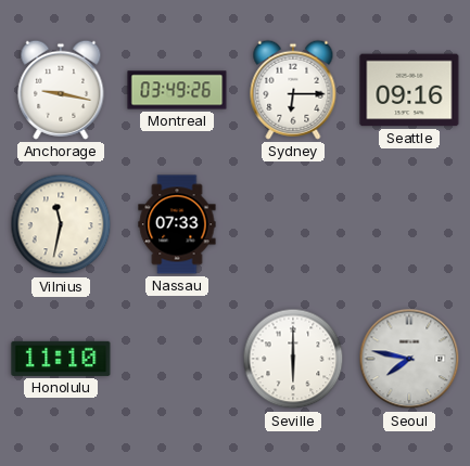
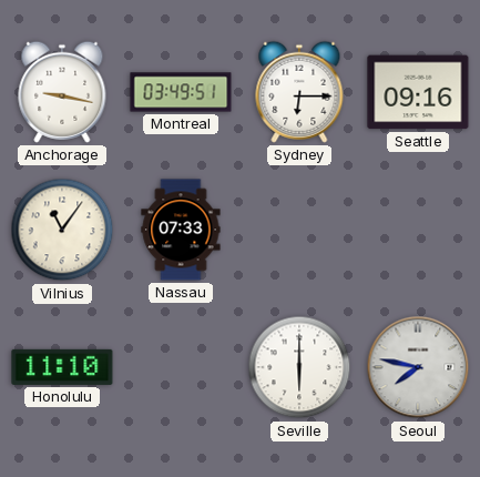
Montreal: 03:49:26 -> 03:49:51 (181, 92)
Vilnius: 11:32 -> 11:06 (62, 230)
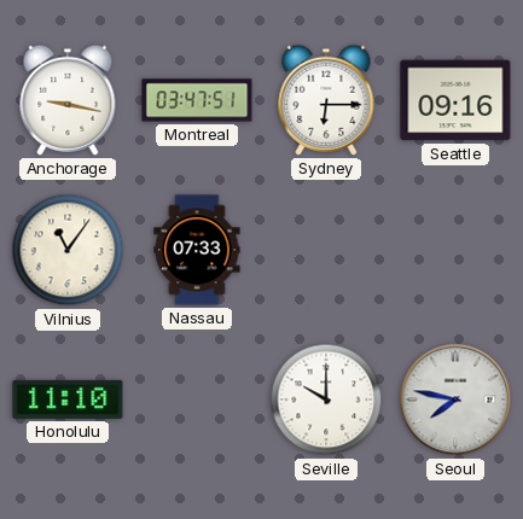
Montreal: 03:49 -> 03:47 (197, 100)
Seville: 6:00 -> 10:00 (326, 400)
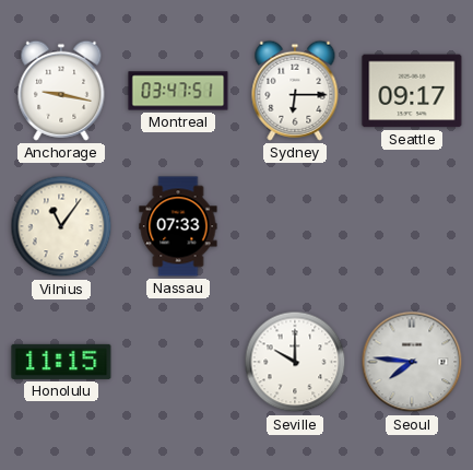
Seattle: 09:16 -> 09:17 (412, 91)
Honolulu: 11:10 -> 11:15 (61, 362)
Seoul: 7:47 -> 7:46 (412, 362)
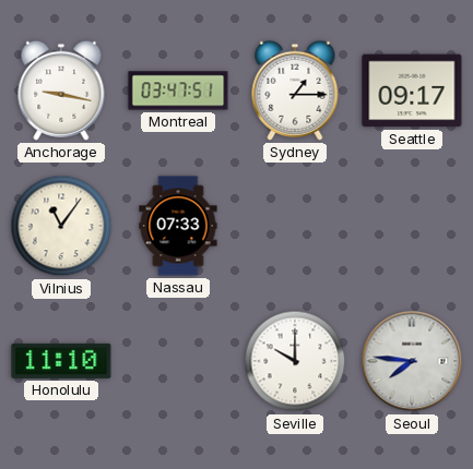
Sydney: 6:15 -> 1:15 (295, 91)
Honolulu: 11:15 -> 11:10 (61, 361)
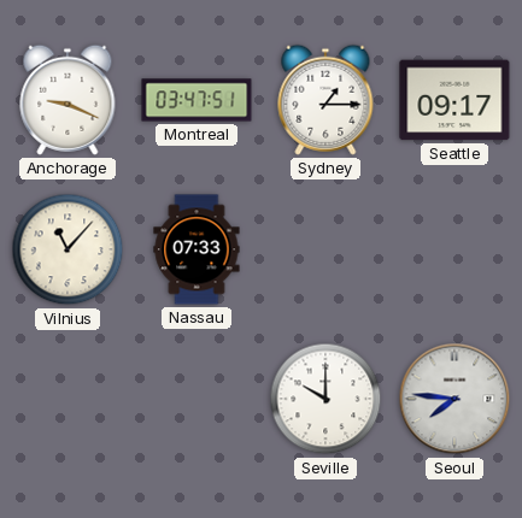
Anchorage: 9:17 -> 9:19 (68, 100)
Vilnius: 11:06 -> 11:07 (68, 249)
Honolulu: 11:10 -> none (61, 361)
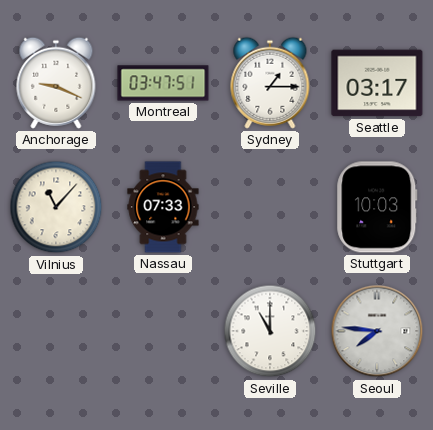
Seattle: 09:17 -> 03:17 (377, 83)
Stuttgart: none -> 10:03 (377, 207)
Seville: 10:00 -> 11:00 (270, 331)
